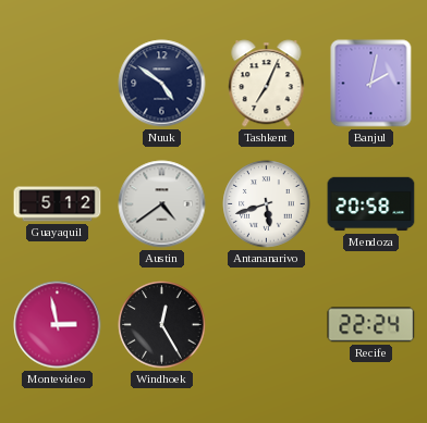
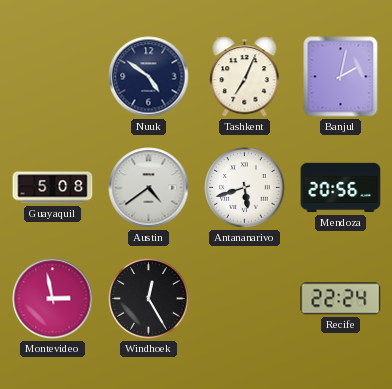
Guayaquil: 5:12 -> 5:08 (53, 188)
Mendoza: 20:58 -> 20:56 (341, 188)
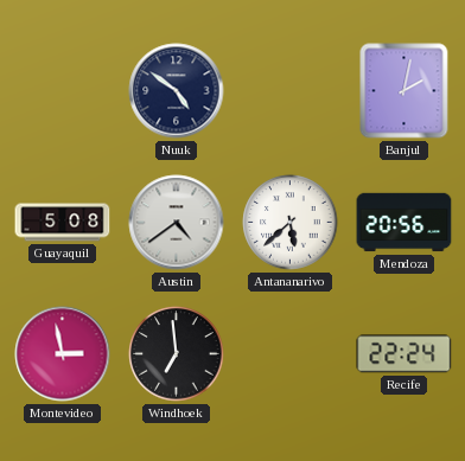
Tashkent: 7:04 -> none (245, 77)
Antananarivo: 5:42 -> 5:38 (291, 223)
Windhoek: 12:25 -> 6:59 (177, 354)
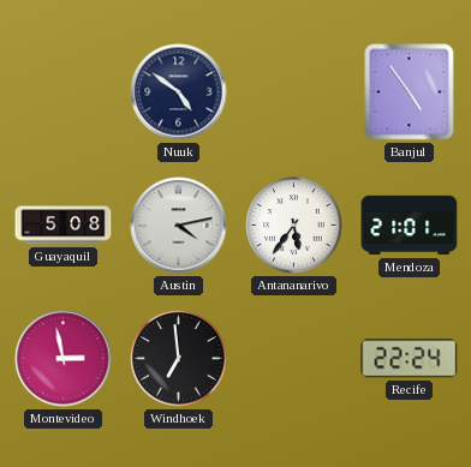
Banjul: 2:02 -> 4:54 (410, 92)
Austin: 4:39 -> 4:13 (179, 226)
Antananarivo: 5:38 -> 5:36 (294, 226)
Mendoza: 20:56 -> 21:01 (410, 226)
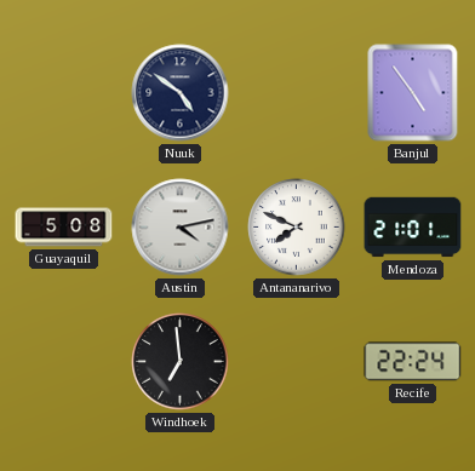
Antananarivo: 5:36 -> 7:49 (297, 228)
Montevideo: 2:58 -> none (64, 359)
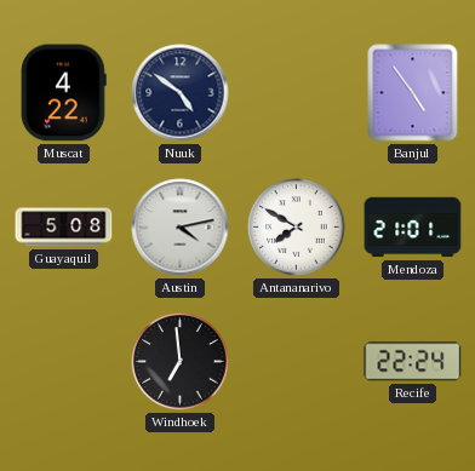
Muscat: none -> 4:22 (64, 93)
Antananarivo: 7:49 -> 7:50 (297, 228)
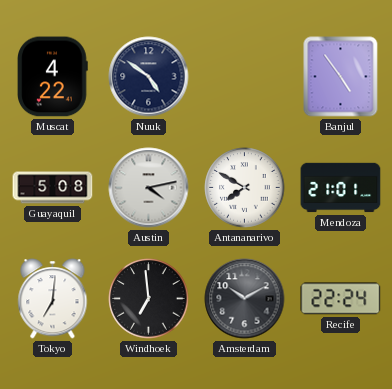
Tokyo: none -> 7:01 (53, 299)
Amsterdam: none -> 10:10 (245, 299)
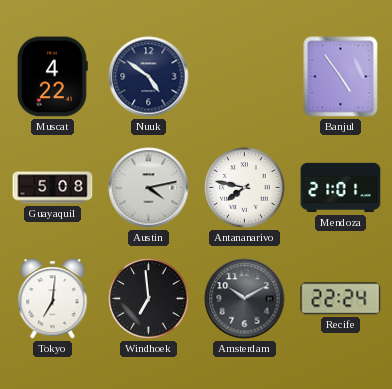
Antananarivo: 7:50 -> 7:47 (245, 188)
